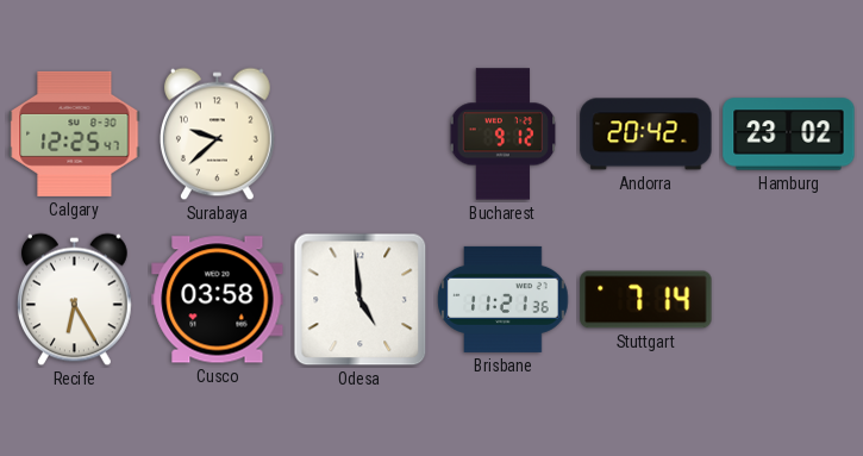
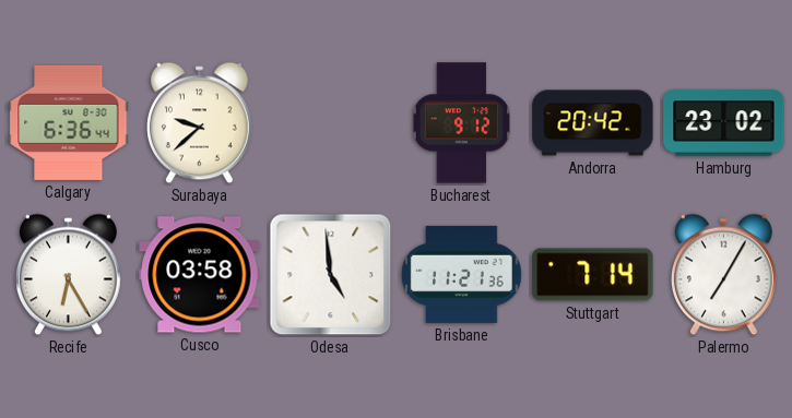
Calgary: 12:25 -> 6:36 (69, 122)
Palermo: none -> 7:05 (724, 275)
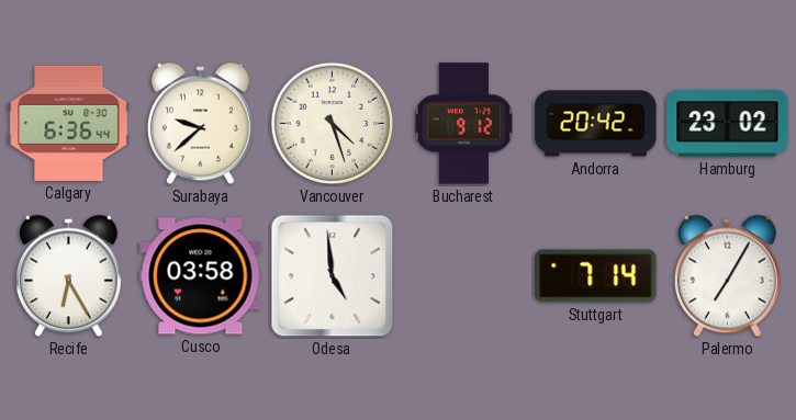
Vancouver: none -> 4:27 (333, 124)
Brisbane: 11:21 -> none (462, 274)
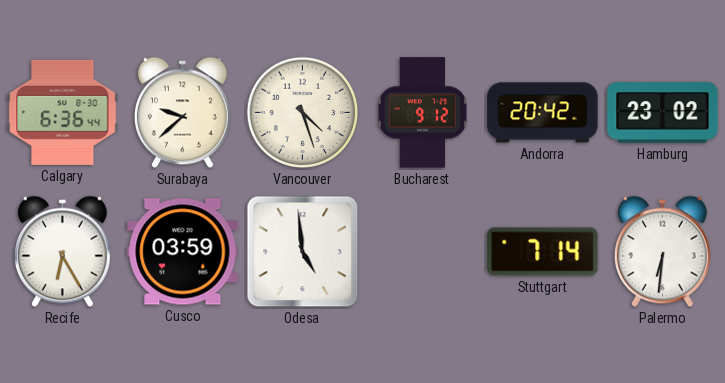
Cusco: 03:58 -> 03:59 (183, 252)
Palermo: 7:05 -> 6:31 (663, 252)
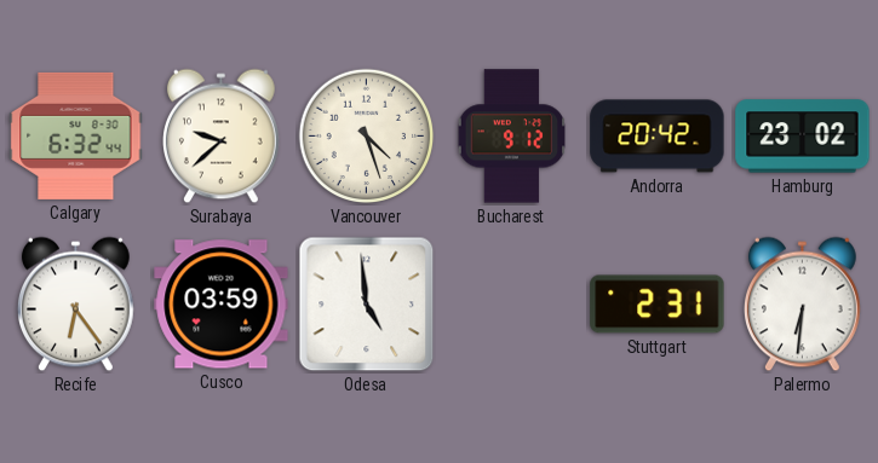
Calgary: 6:36 -> 6:32 (76, 135)
Recife: 6:25 -> 6:24 (76, 305)
Stuttgart: 7:14 -> 2:31 (658, 305)
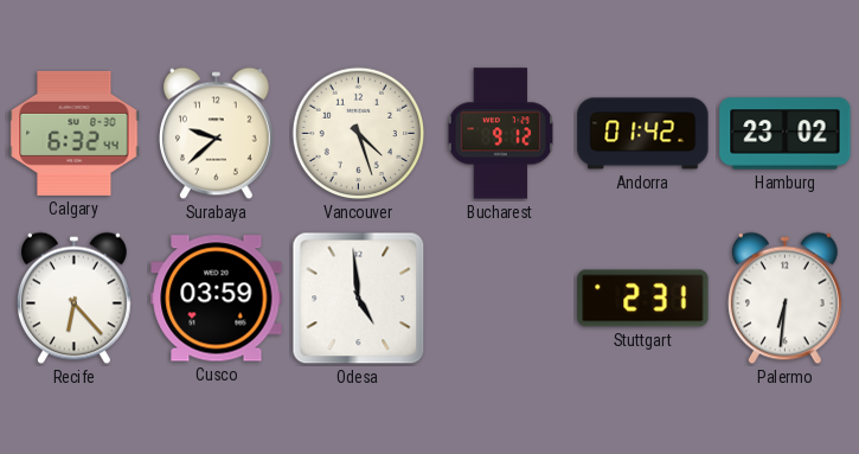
Andorra: 20:42 -> 01:42 (643, 134)
Recife: 6:24 -> 6:23 (75, 299)
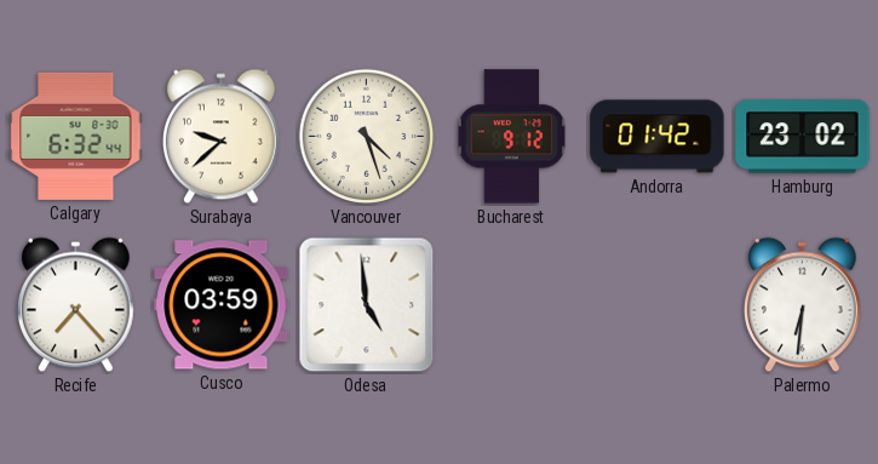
Recife: 6:23 -> 7:23 (76, 305)
Stuttgart: 2:31 -> none (643, 299)
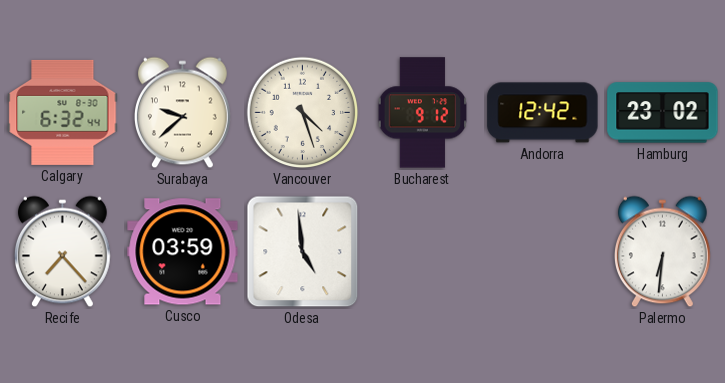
Andorra: 01:42 -> 12:42 (543, 113)
